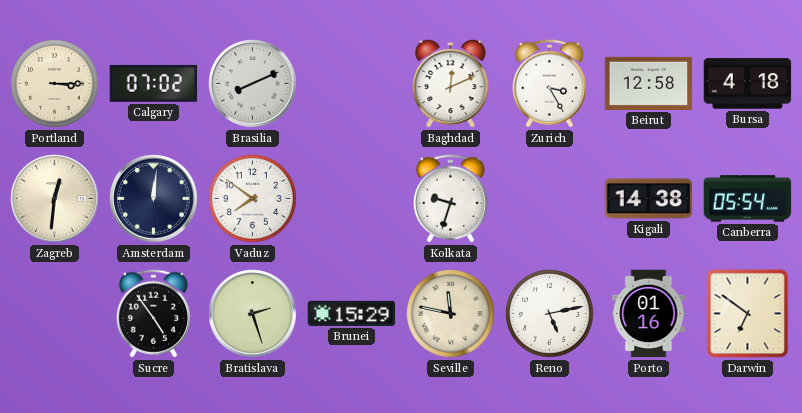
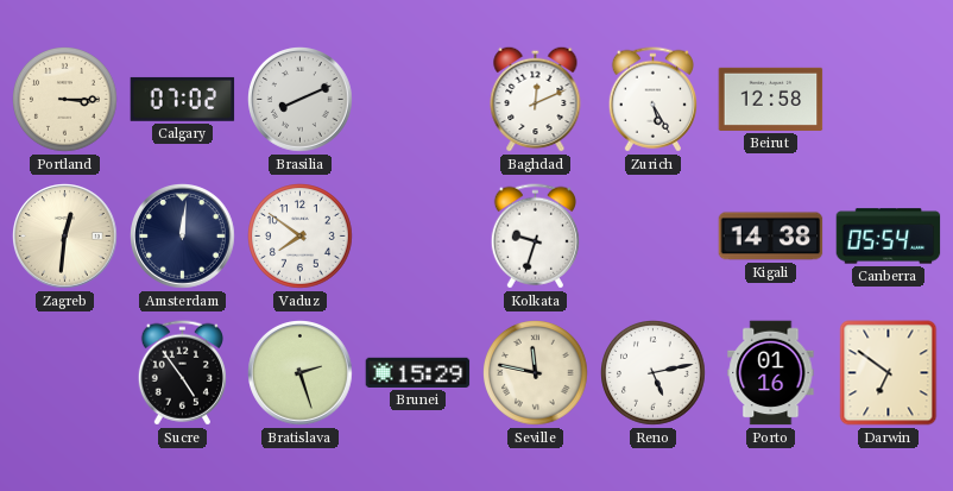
Zurich: 3:25 -> 5:25 (652, 100)
Bursa: 4:18 -> none (748, 84)
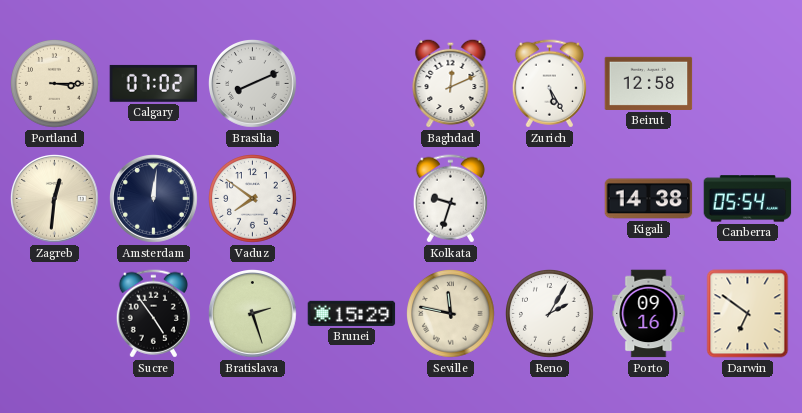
Reno: 5:13 -> 2:05 (550, 314)
Porto: 01:16 -> 09:16 (649, 314)
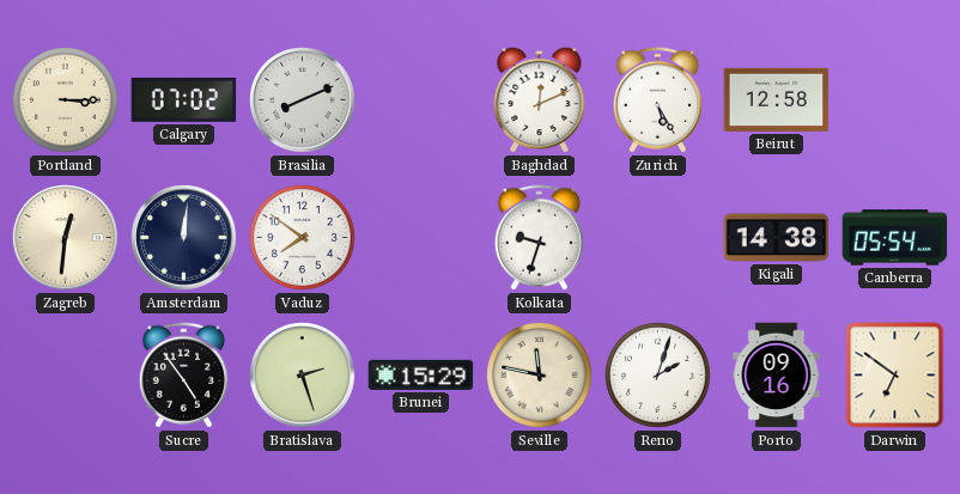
Reno: 2:05 -> 2:03 (658, 376)
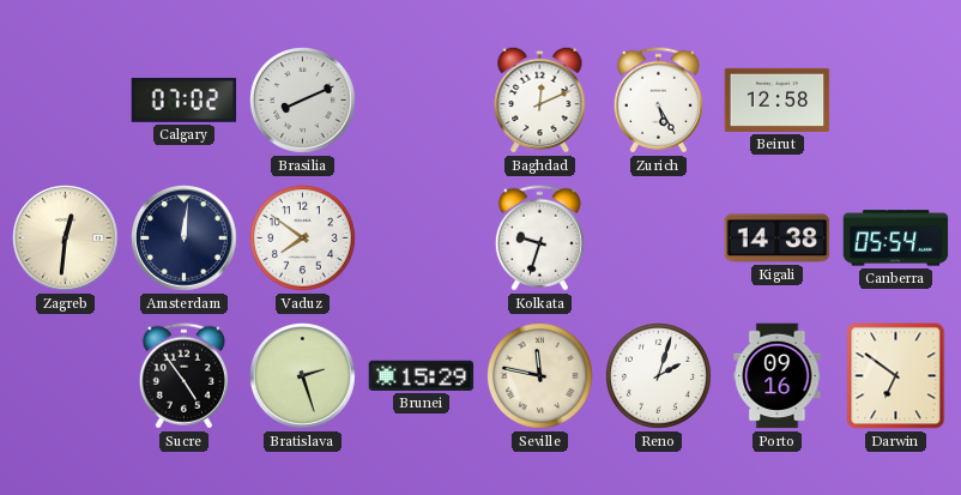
Portland: 3:15 -> none (66, 100)
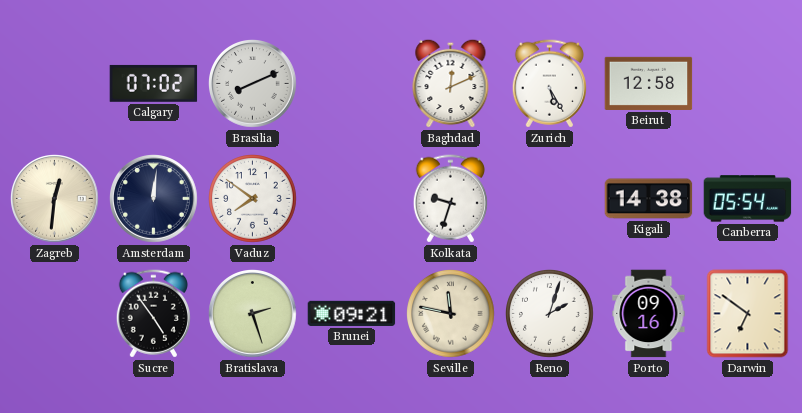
Brunei: 15:29 -> 09:21 (352, 313)
